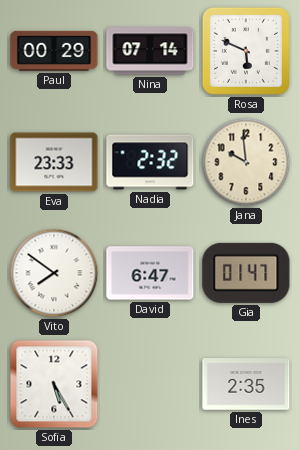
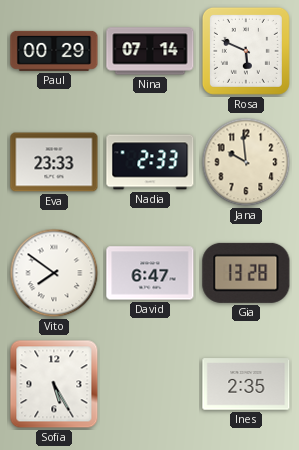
Nadia: 2:32 -> 2:33 (150, 162)
Gia: 01:47 -> 13:28 (246, 273)
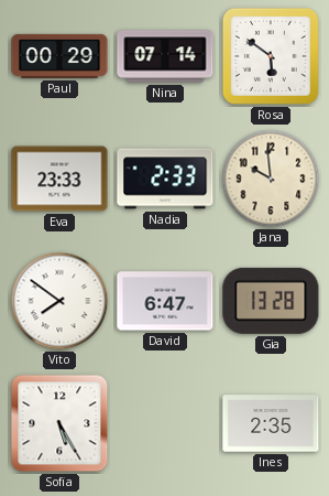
Rosa: 5:49 -> 5:51 (271, 56)
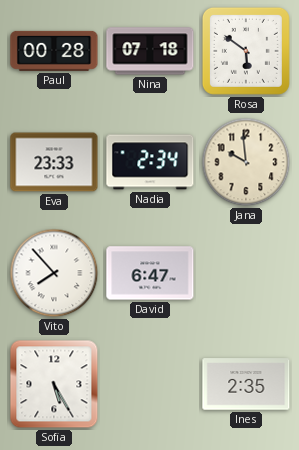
Paul: 00:29 -> 00:28 (54, 51)
Nina: 07:14 -> 07:18 (150, 51)
Nadia: 2:33 -> 2:34 (150, 162)
Vito: 7:51 -> 7:53 (54, 273)
Gia: 13:28 -> none (271, 301)
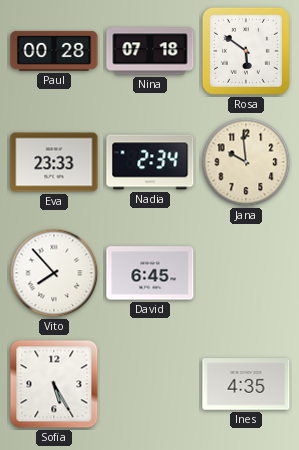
David: 6:47 -> 6:45 (150, 273)
Ines: 2:35 -> 4:35 (246, 384)
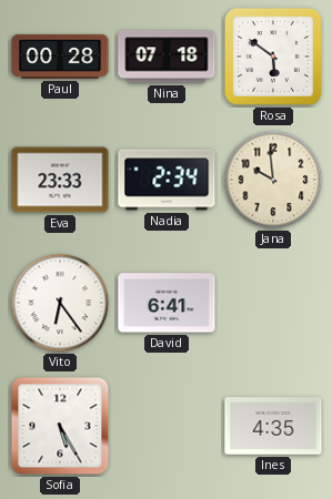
Vito: 7:53 -> 6:24 (60, 303)
David: 6:45 -> 6:41 (167, 303)
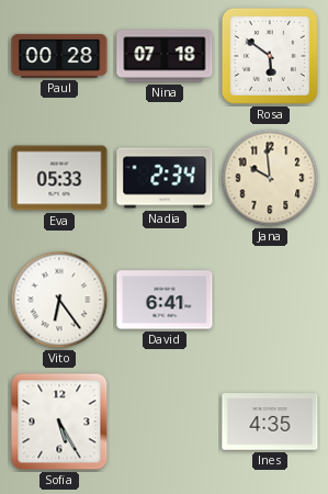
Eva: 23:33 -> 05:33 (59, 178)
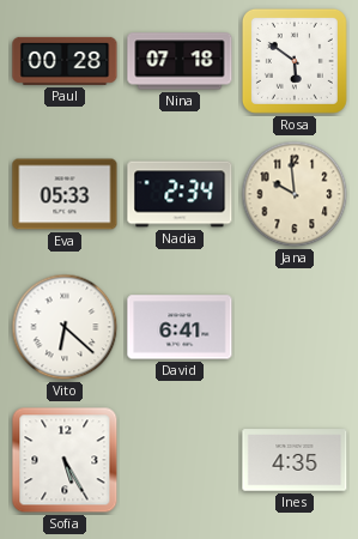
Vito: 6:24 -> 6:22 (65, 327)
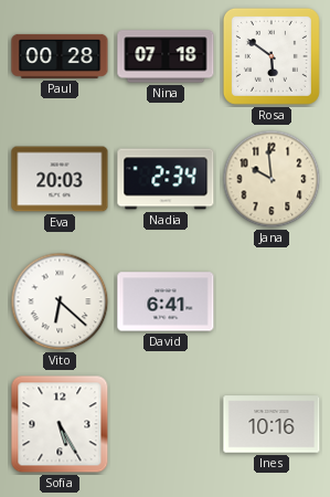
Eva: 05:33 -> 20:03 (60, 179)
Ines: 4:35 -> 10:16 (272, 424)
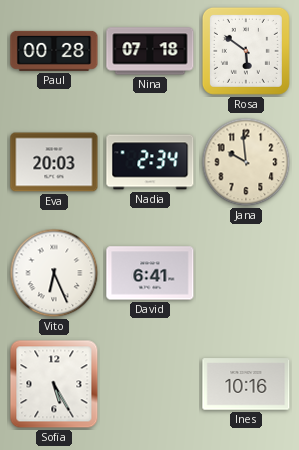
Vito: 6:22 -> 6:26 (54, 273)
